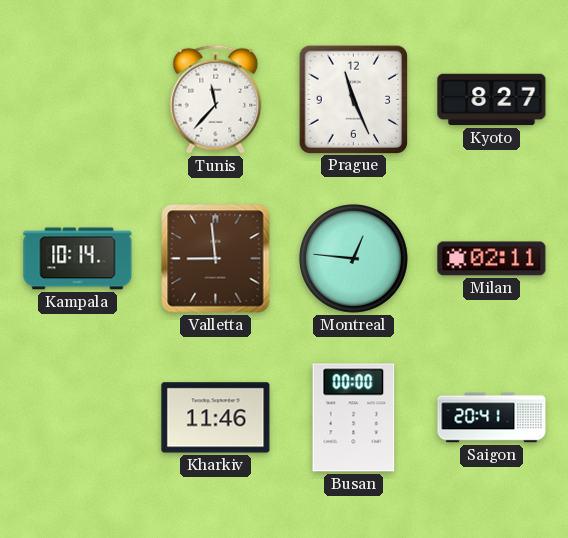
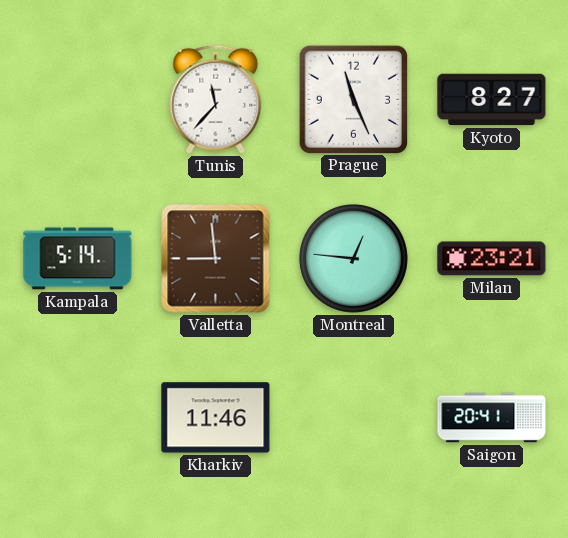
Kampala: 10:14 -> 5:14 (78, 259)
Milan: 02:11 -> 23:21 (492, 259)
Busan: 00:00 -> none (354, 418)
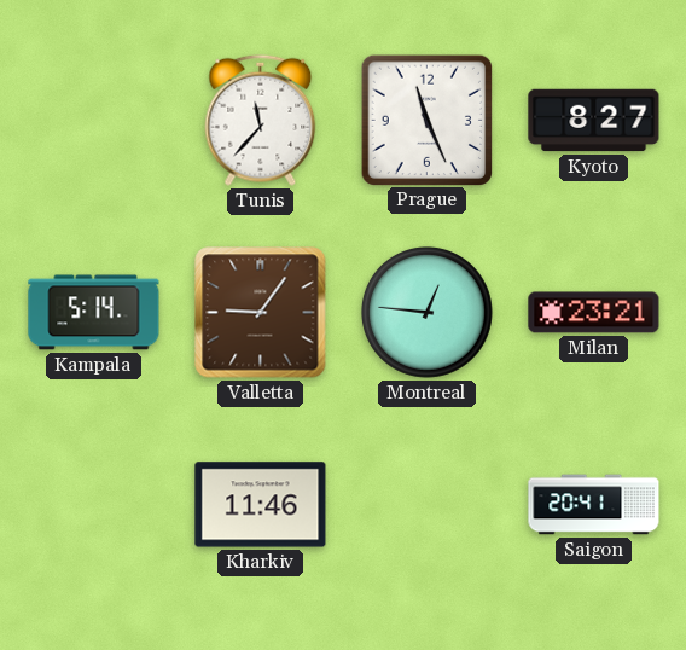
Valletta: 8:59 -> 9:06 (261, 313)
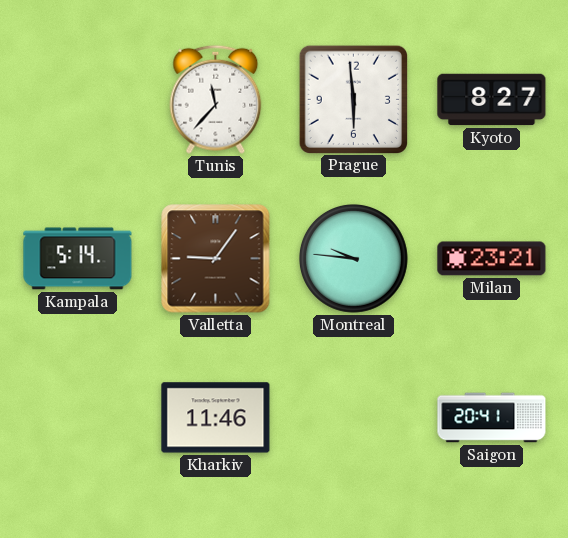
Prague: 11:26 -> 5:59 (353, 99)
Montreal: 12:46 -> 9:46 (353, 258)
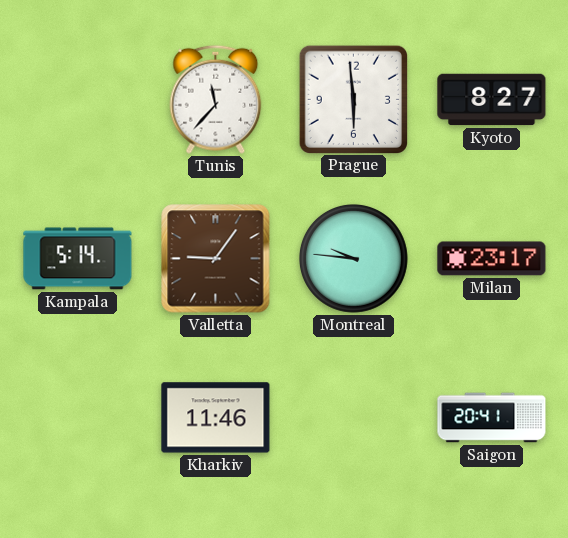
Milan: 23:21 -> 23:17 (492, 259)
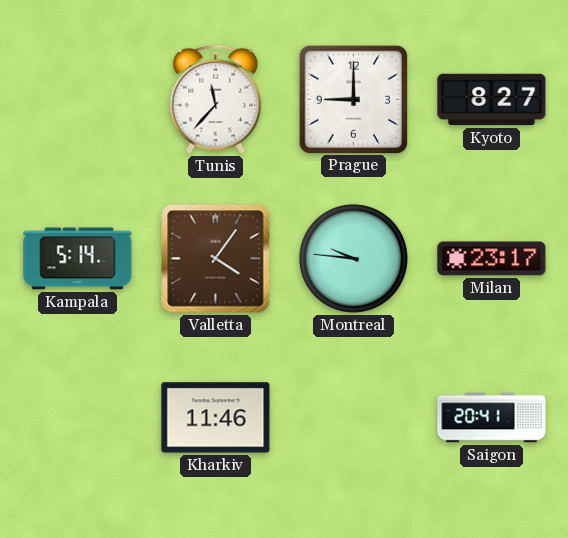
Prague: 5:59 -> 9:00 (353, 99)
Valletta: 9:06 -> 4:06 (216, 259)
